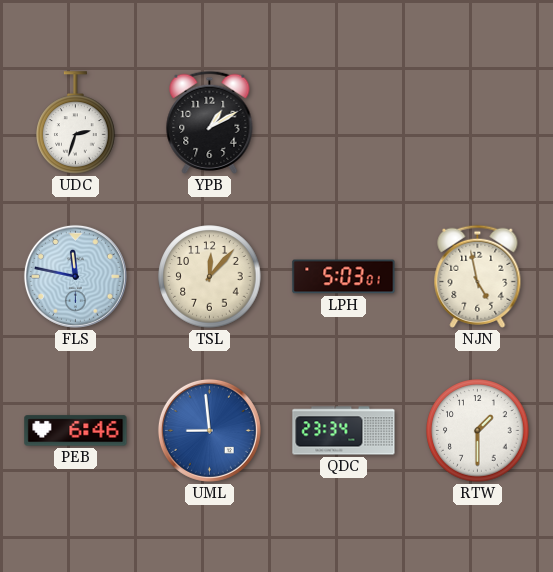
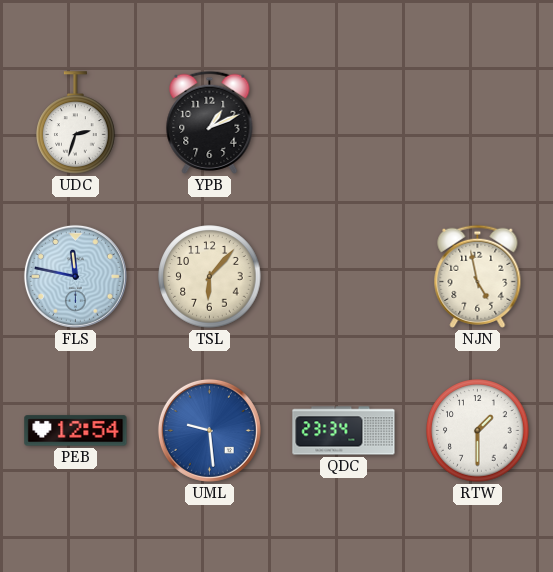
YPB: 1:10 -> 1:11 (210, 122)
TSL: 12:07 -> 6:07 (210, 277)
LPH: 5:03 -> none (344, 277)
PEB: 6:46 -> 12:54 (76, 431)
UML: 8:59 -> 9:29 (209, 430)
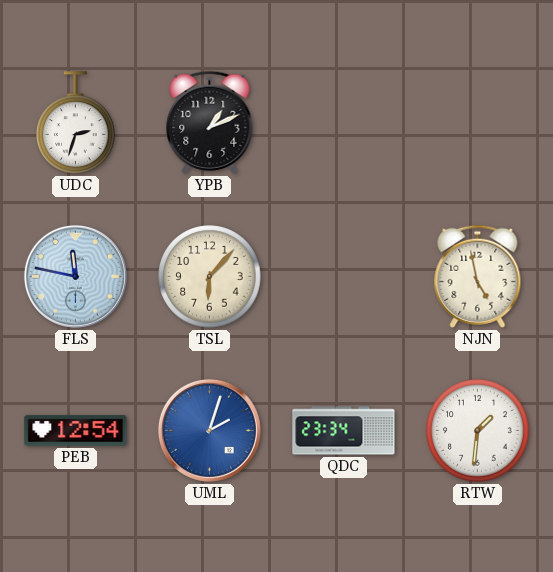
UML: 9:29 -> 2:03 (209, 430)
RTW: 1:30 -> 1:31 (478, 431)
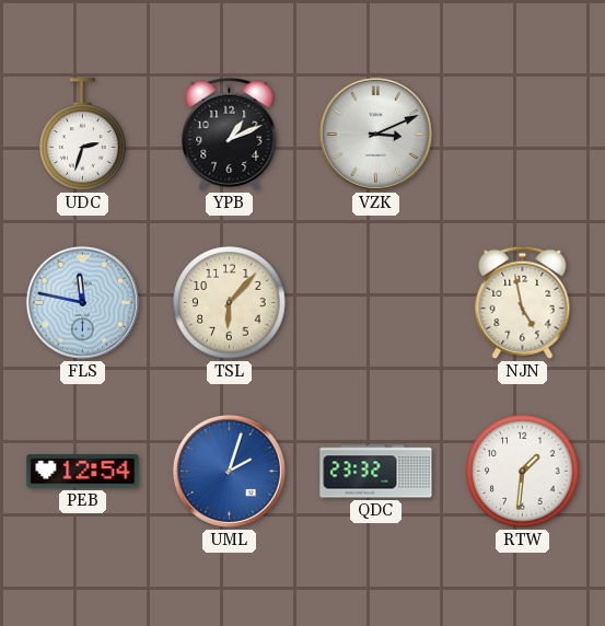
VZK: none -> 3:11 (375, 134)
QDC: 23:34 -> 23:32 (376, 472)
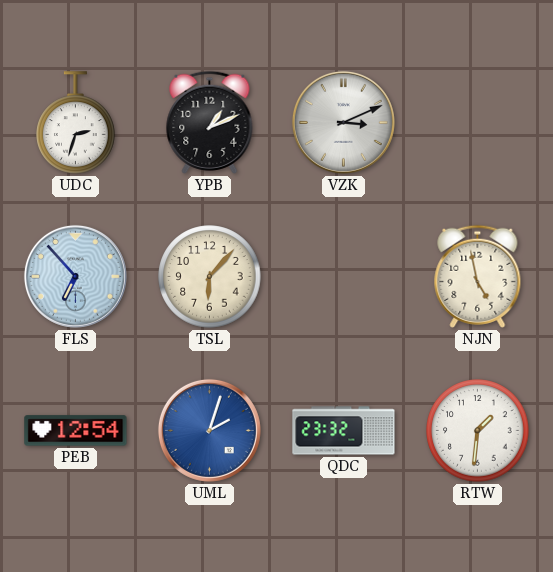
FLS: 11:47 -> 6:53 (75, 276)
